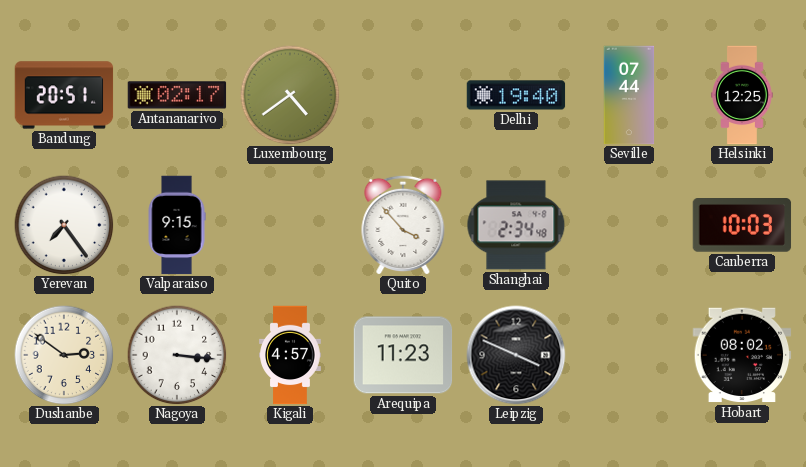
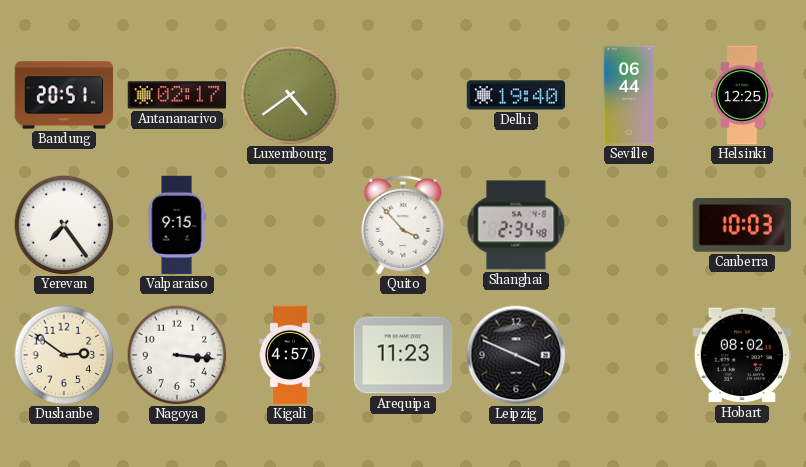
Seville: 07:44 -> 06:44 (629, 95)
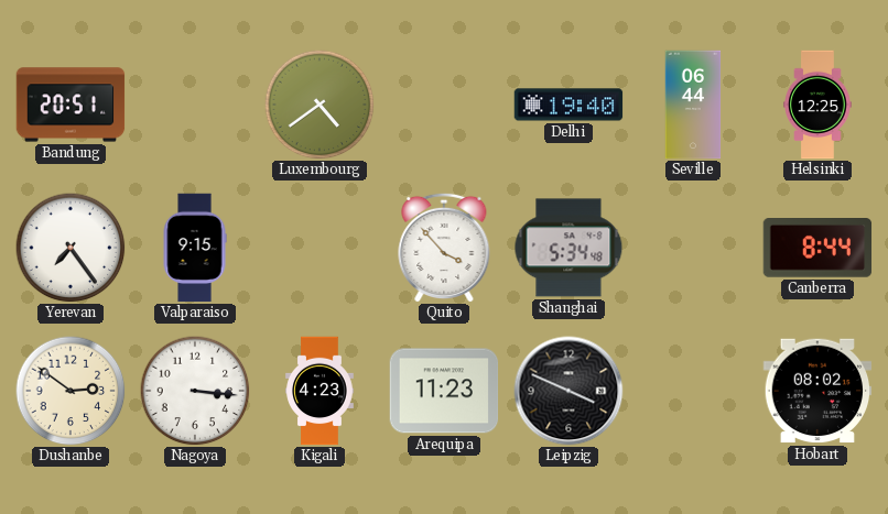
Antananarivo: 02:17 -> none (177, 95)
Shanghai: 2:34 -> 5:34 (568, 248)
Canberra: 10:03 -> 8:44 (817, 249)
Kigali: 4:57 -> 4:23 (320, 391)
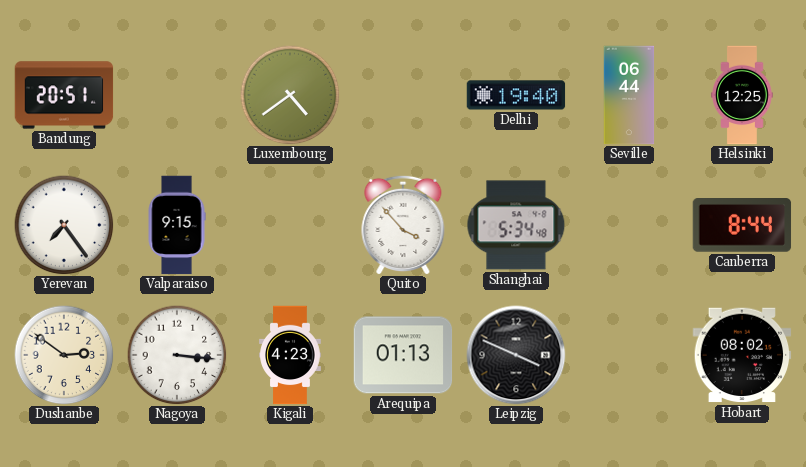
Arequipa: 11:23 -> 01:13 (403, 355)
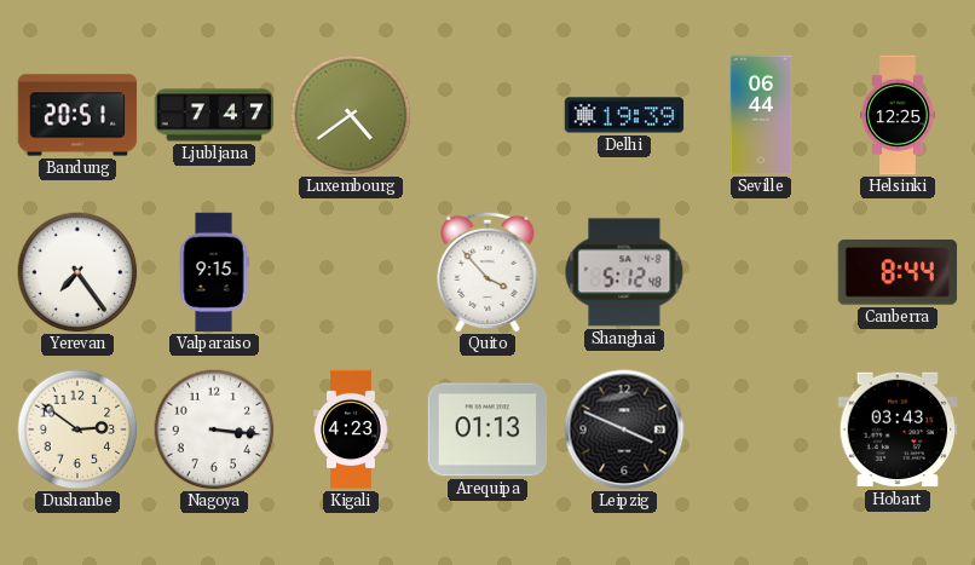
Ljubljana: none -> 7:47 (214, 115)
Delhi: 19:40 -> 19:39 (624, 115)
Shanghai: 5:34 -> 5:12 (624, 272)
Hobart: 08:02 -> 03:43 (898, 429)
